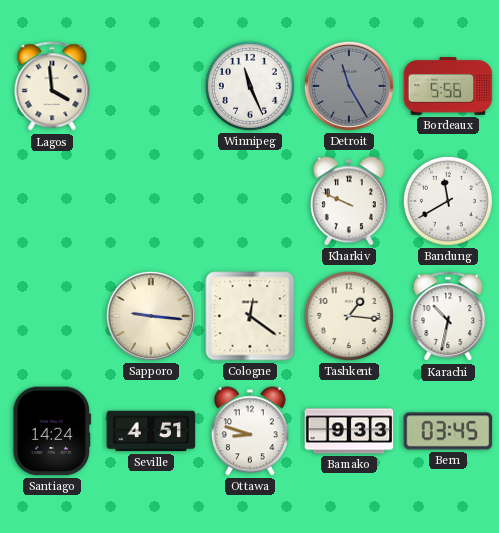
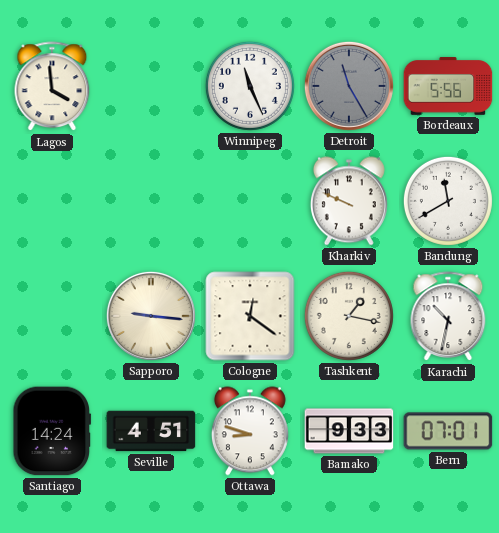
Tashkent: 1:16 -> 1:17 (349, 316)
Bern: 03:45 -> 07:01 (448, 431)
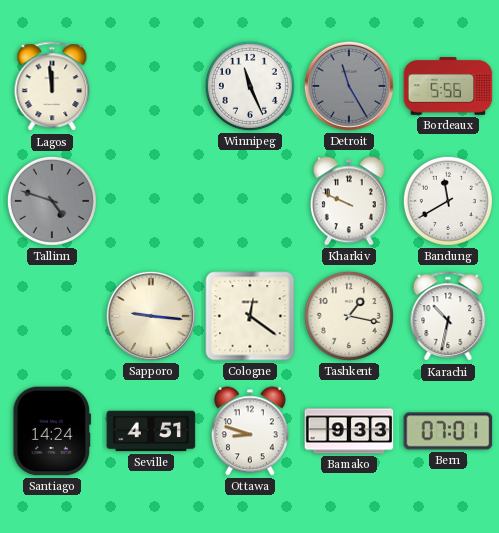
Lagos: 3:59 -> 11:59 (52, 87)
Tallinn: none -> 4:48 (52, 201)
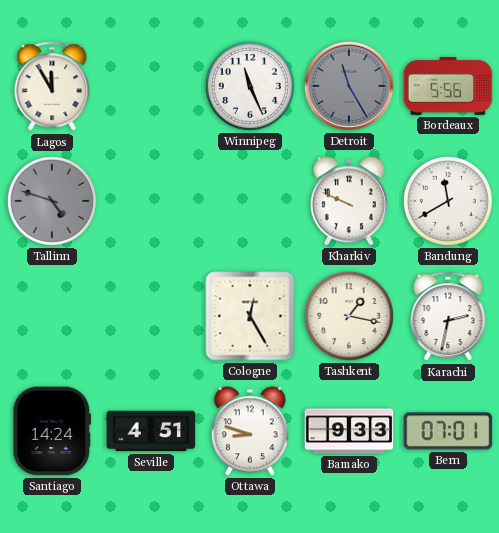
Lagos: 11:59 -> 11:55 (52, 87)
Sapporo: 9:16 -> none (151, 316)
Cologne: 12:21 -> 12:25 (250, 316)
Karachi: 10:32 -> 2:32 (448, 317)
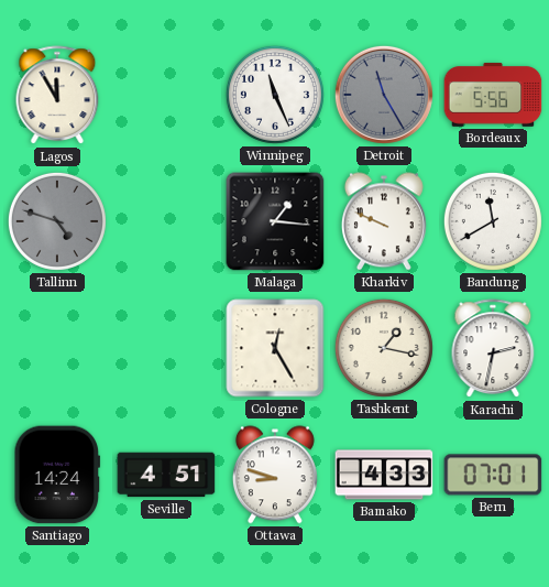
Malaga: none -> 1:16 (275, 221)
Bamako: 9:33 -> 4:33 (384, 475)
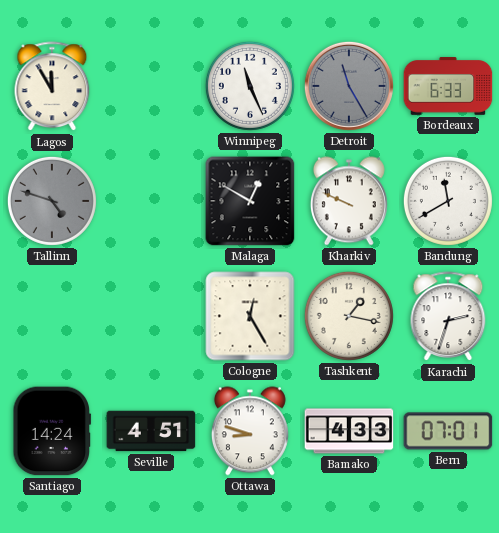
Bordeaux: 5:56 -> 6:33 (448, 86)
Malaga: 1:16 -> 12:50 (250, 201)
Karachi: 2:32 -> 2:33 (448, 317)
